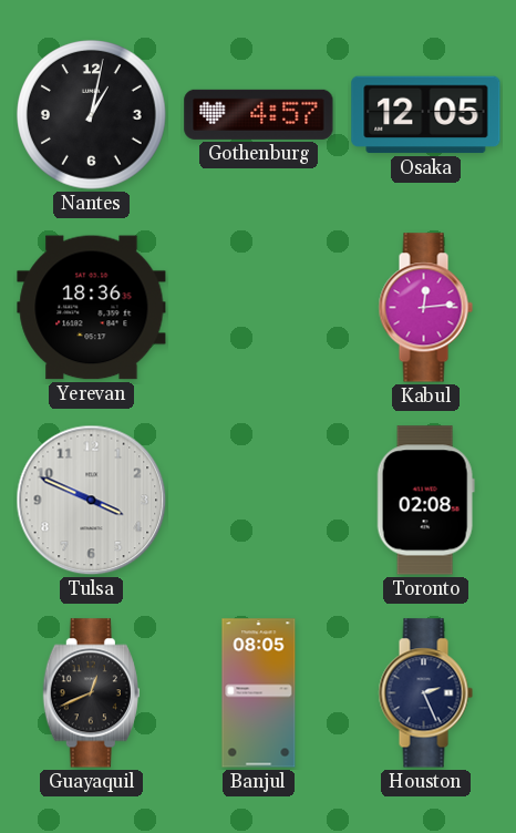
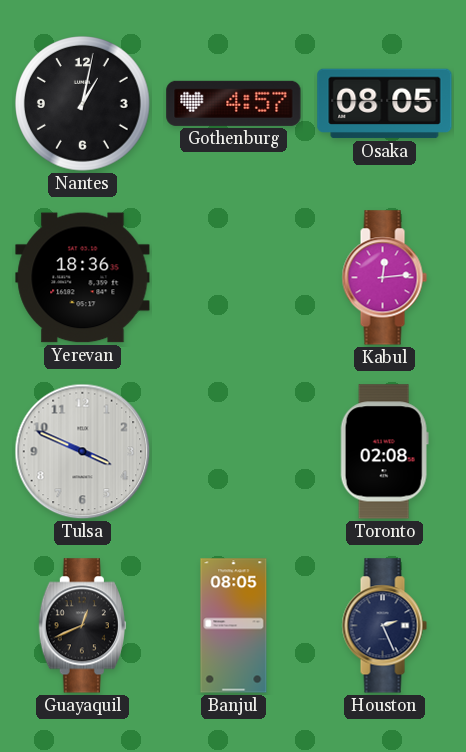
Osaka: 12:05 -> 08:05 (385, 104)
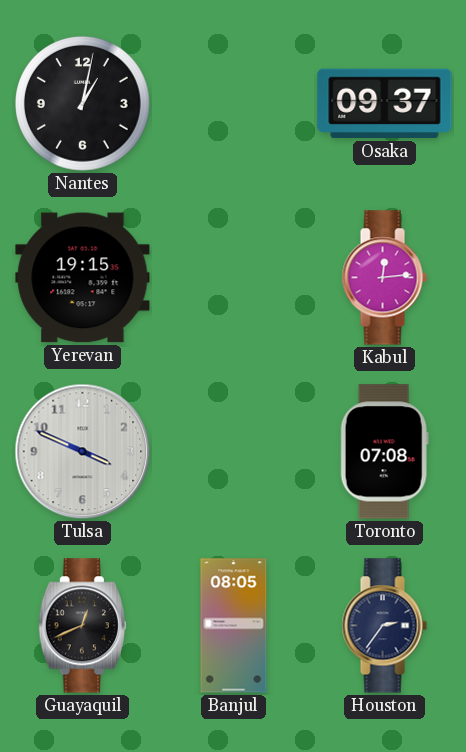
Gothenburg: 4:57 -> none (234, 103)
Osaka: 08:05 -> 09:37 (385, 104)
Yerevan: 18:36 -> 19:15 (83, 278)
Toronto: 02:08 -> 07:08 (384, 452)
Houston: 2:26 -> 2:36 (384, 626)
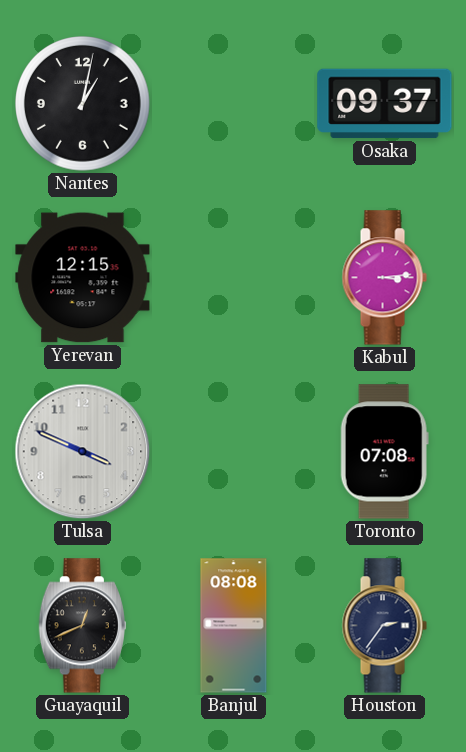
Yerevan: 19:15 -> 12:15 (83, 278)
Kabul: 12:14 -> 3:14 (384, 278)
Banjul: 08:05 -> 08:08 (234, 626)
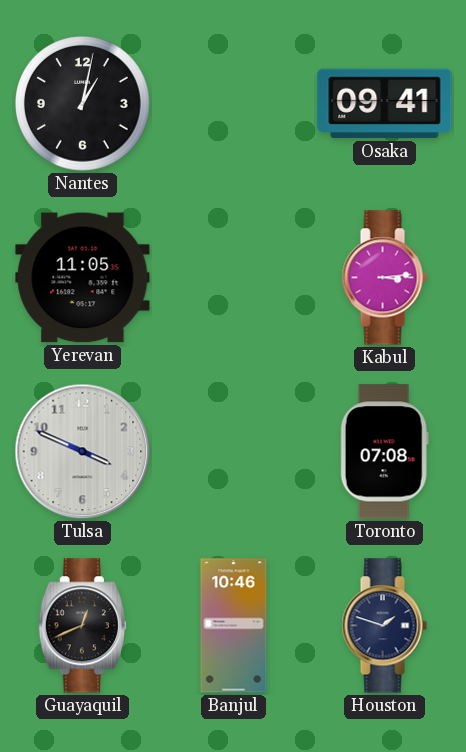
Osaka: 09:37 -> 09:41 (385, 104)
Yerevan: 12:15 -> 11:05 (83, 278)
Banjul: 08:08 -> 10:46 (234, 626)
Houston: 2:36 -> 1:48 (384, 626)
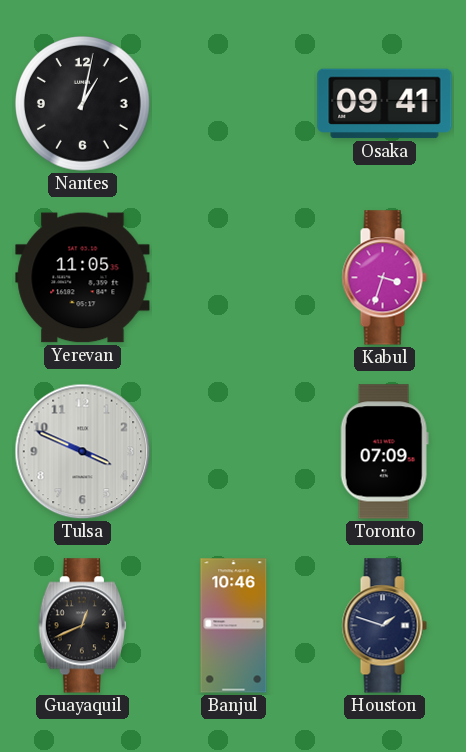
Kabul: 3:14 -> 3:33 (384, 278)
Toronto: 07:08 -> 07:09 (384, 452)
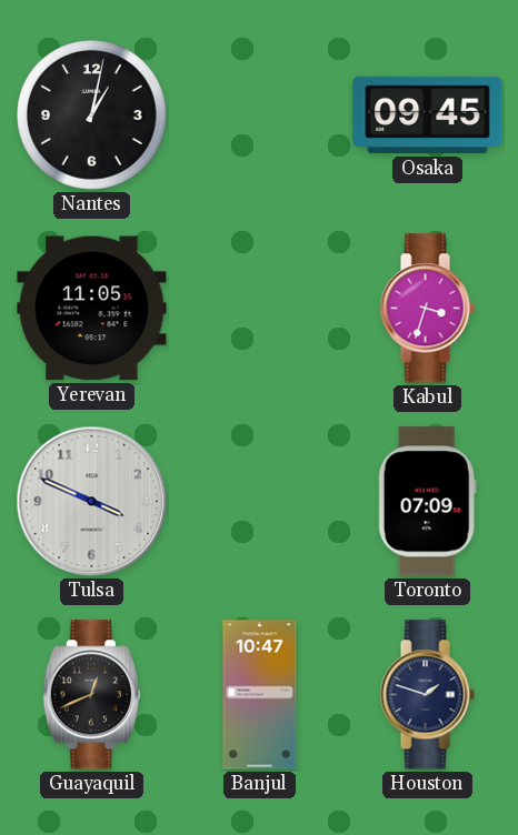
Osaka: 09:41 -> 09:45 (428, 115)
Banjul: 10:46 -> 10:47 (260, 695)
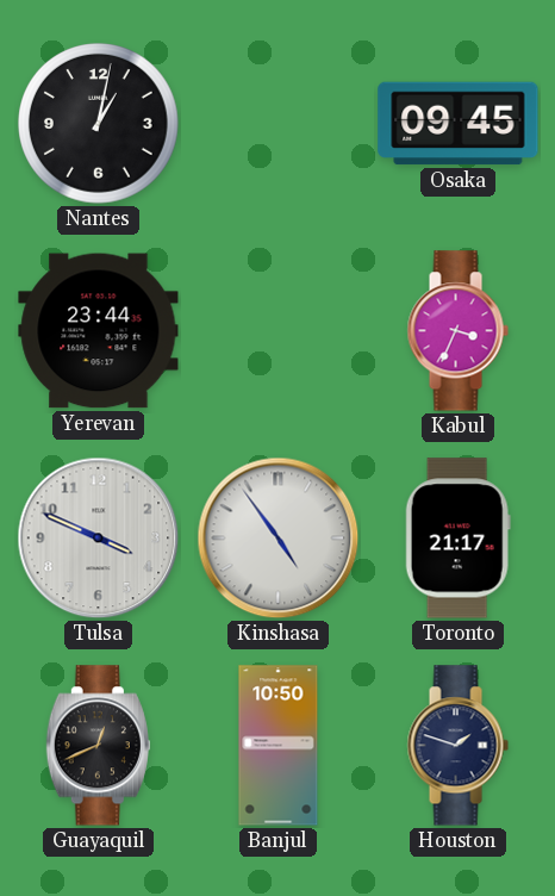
Yerevan: 11:05 -> 23:44 (99, 331)
Kabul: 3:33 -> 3:34 (457, 331)
Kinshasa: none -> 4:54 (279, 539)
Toronto: 07:09 -> 21:17 (457, 539)
Banjul: 10:47 -> 10:50 (279, 746)
